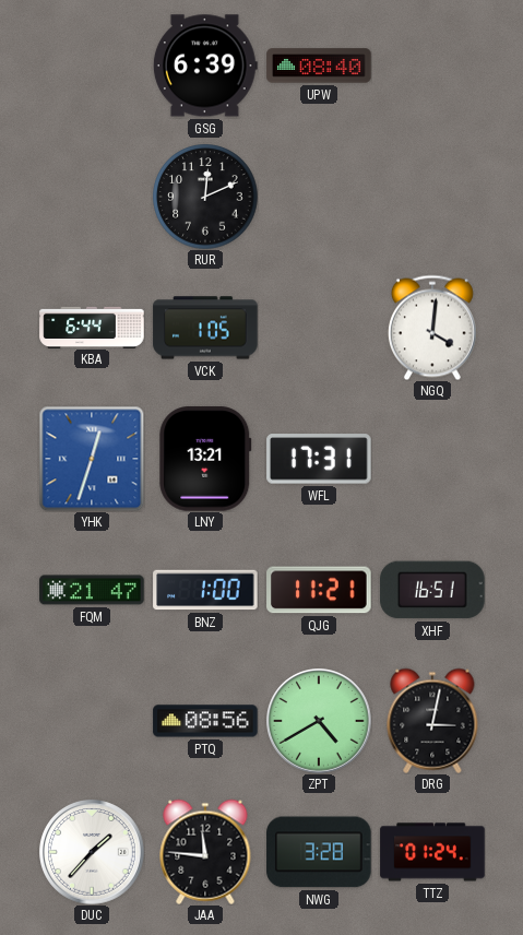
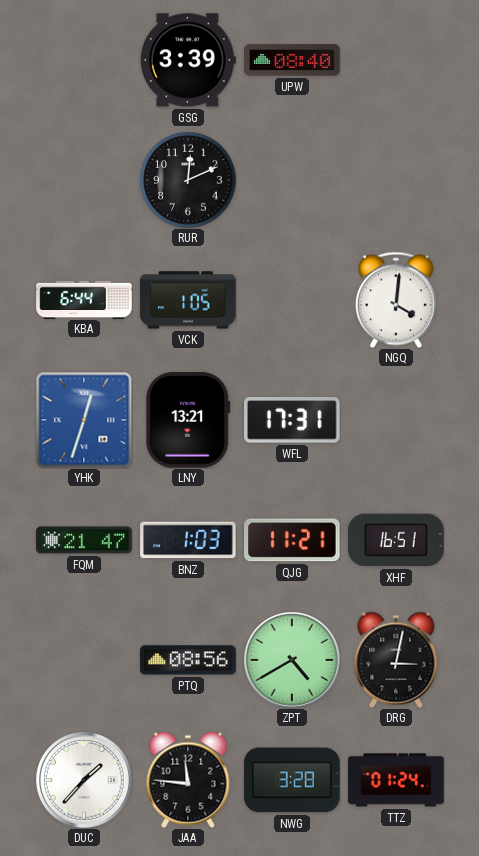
GSG: 6:39 -> 3:39 (188, 60)
BNZ: 1:00 -> 1:03 (188, 540)
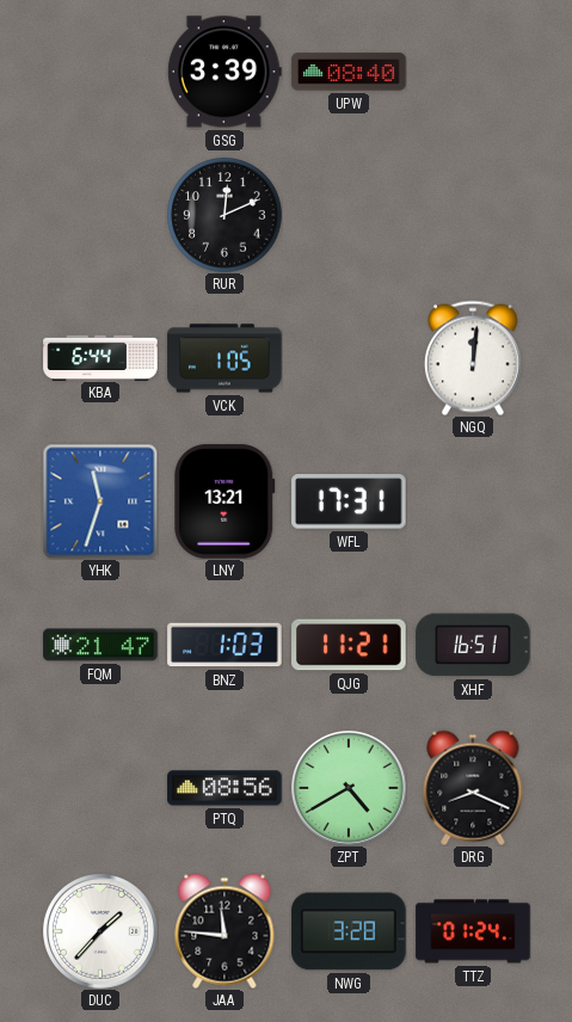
NGQ: 4:01 -> 12:01 (473, 358)
YHK: 12:33 -> 11:33 (100, 501)
DRG: 3:02 -> 8:19 (473, 788)
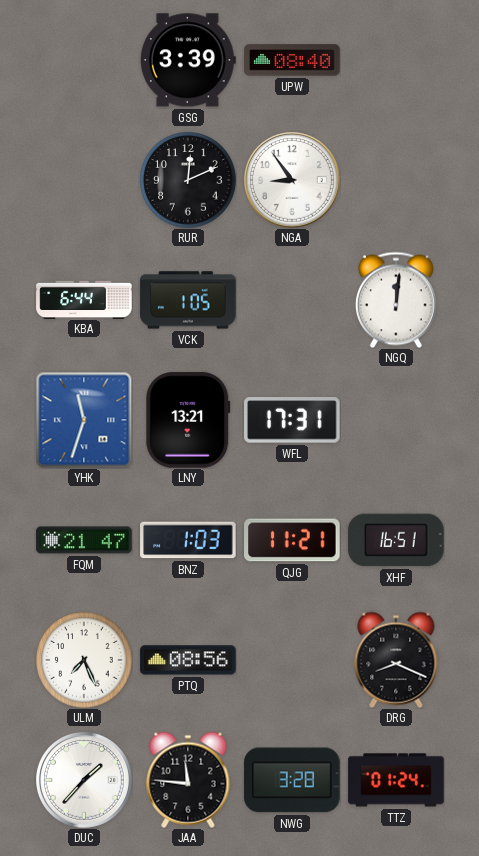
NGA: none -> 8:54 (293, 181)
ULM: none -> 7:26 (84, 660)
ZPT: 4:40 -> none (350, 789)
